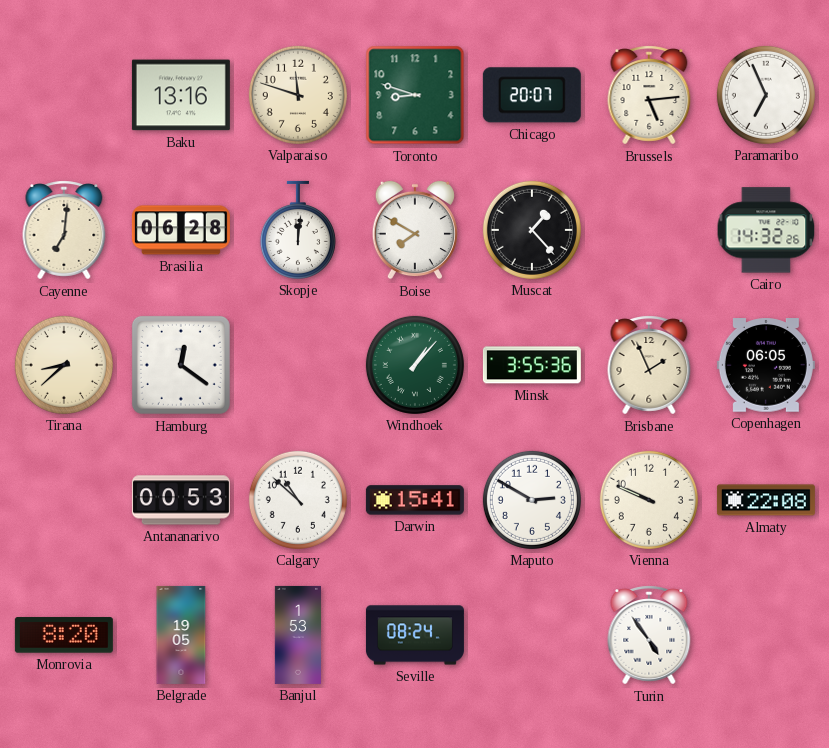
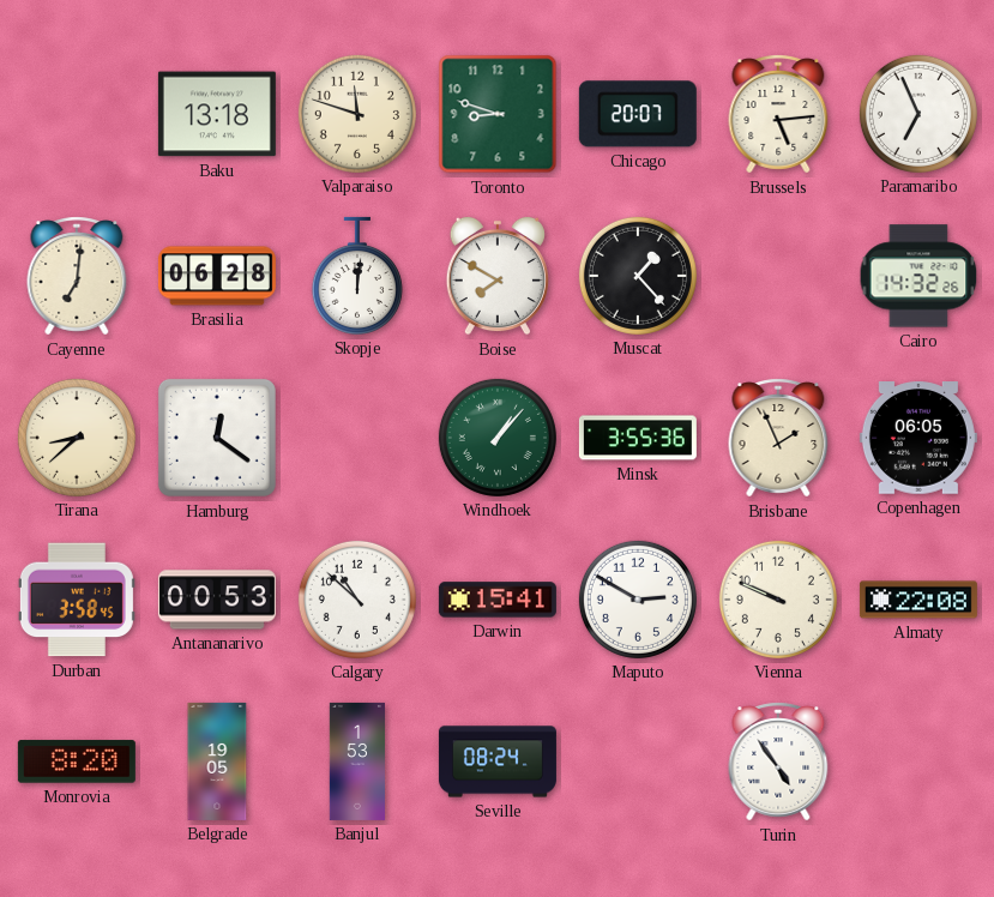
Baku: 13:16 -> 13:18 (217, 114)
Durban: none -> 3:58 (77, 600)
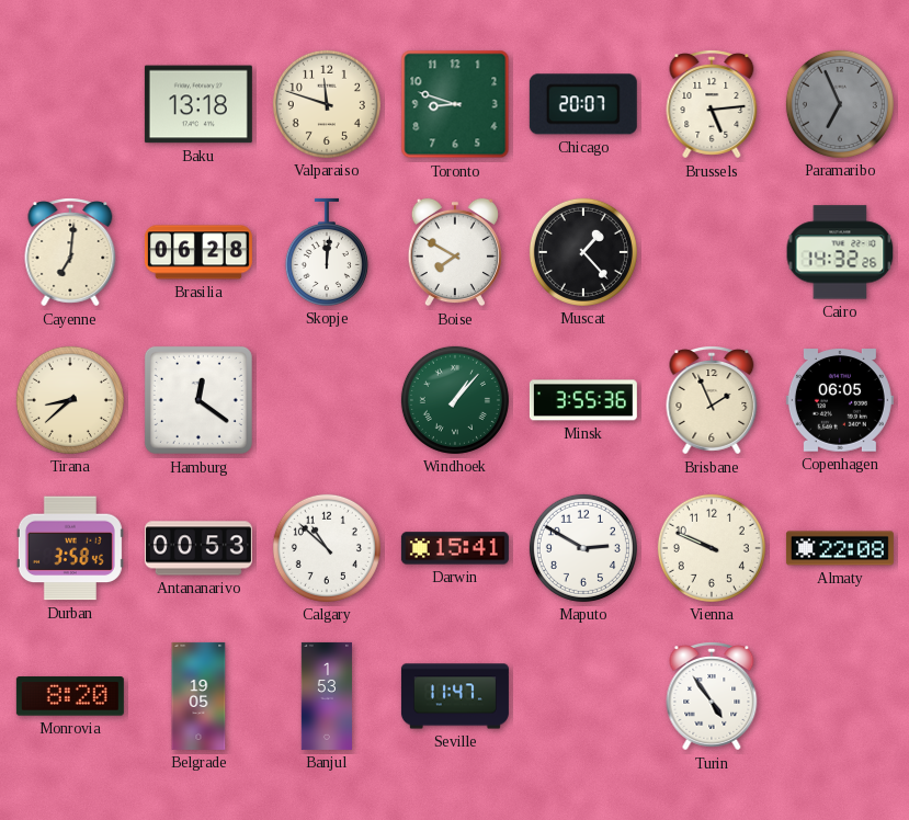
Paramaribo dial: white -> grey (840, 104)
Seville: 08:24 -> 11:47 (455, 696)
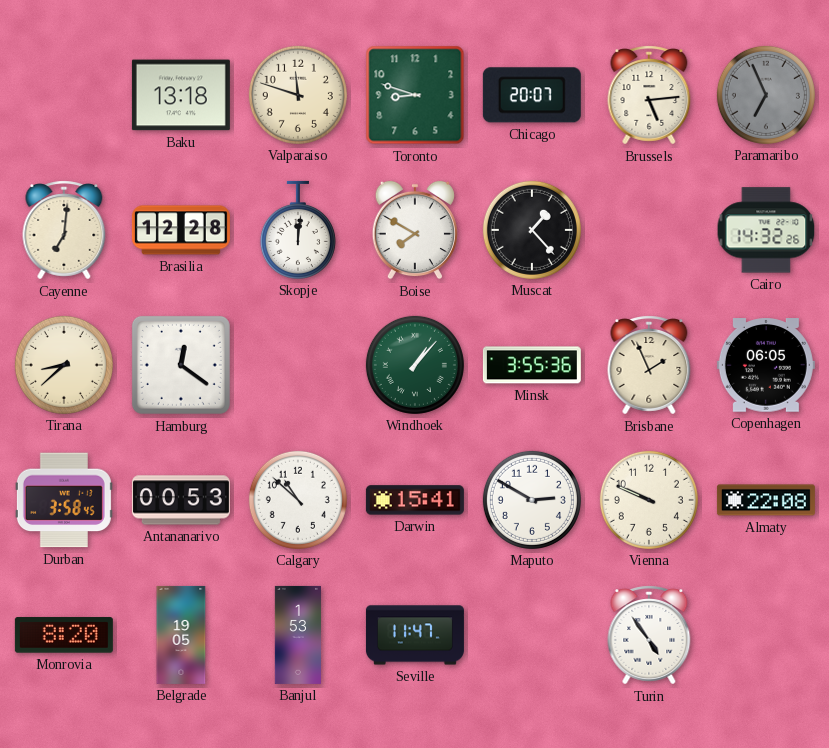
Brasilia: 06:28 -> 12:28 (181, 230)
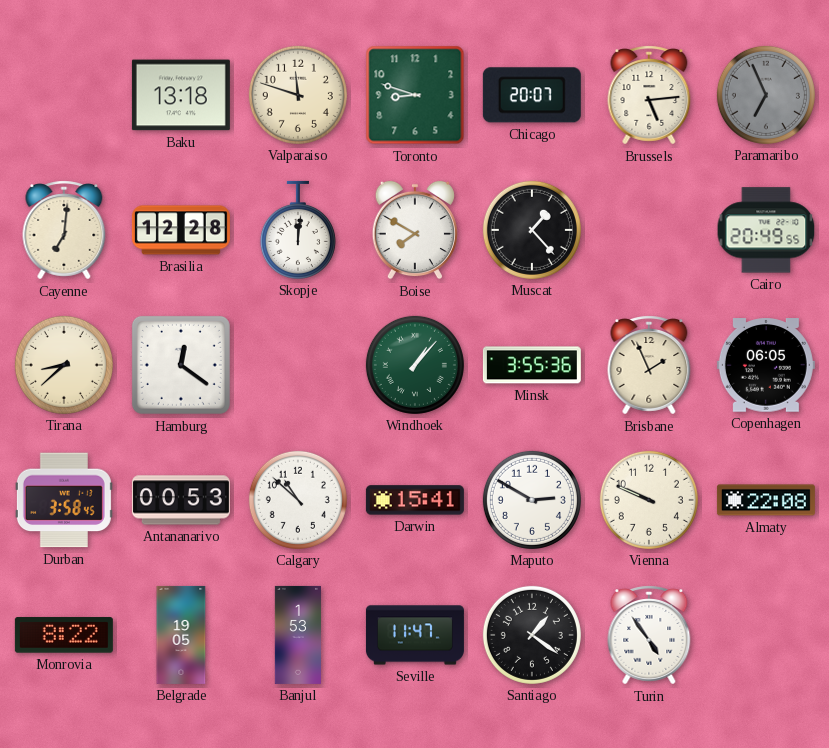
Cairo: 14:32 -> 20:49 (766, 230)
Monrovia: 8:20 -> 8:22 (64, 635)
Santiago: none -> 1:21 (532, 635)
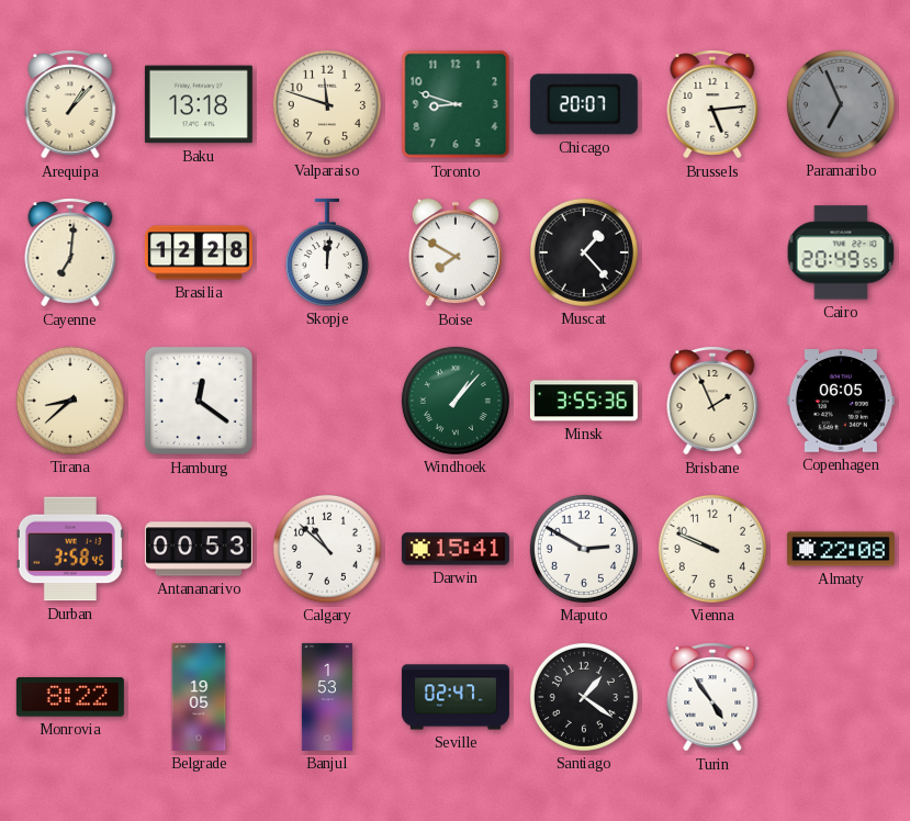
Arequipa: none -> 1:07 (70, 104)
Seville: 11:47 -> 02:47 (456, 697)
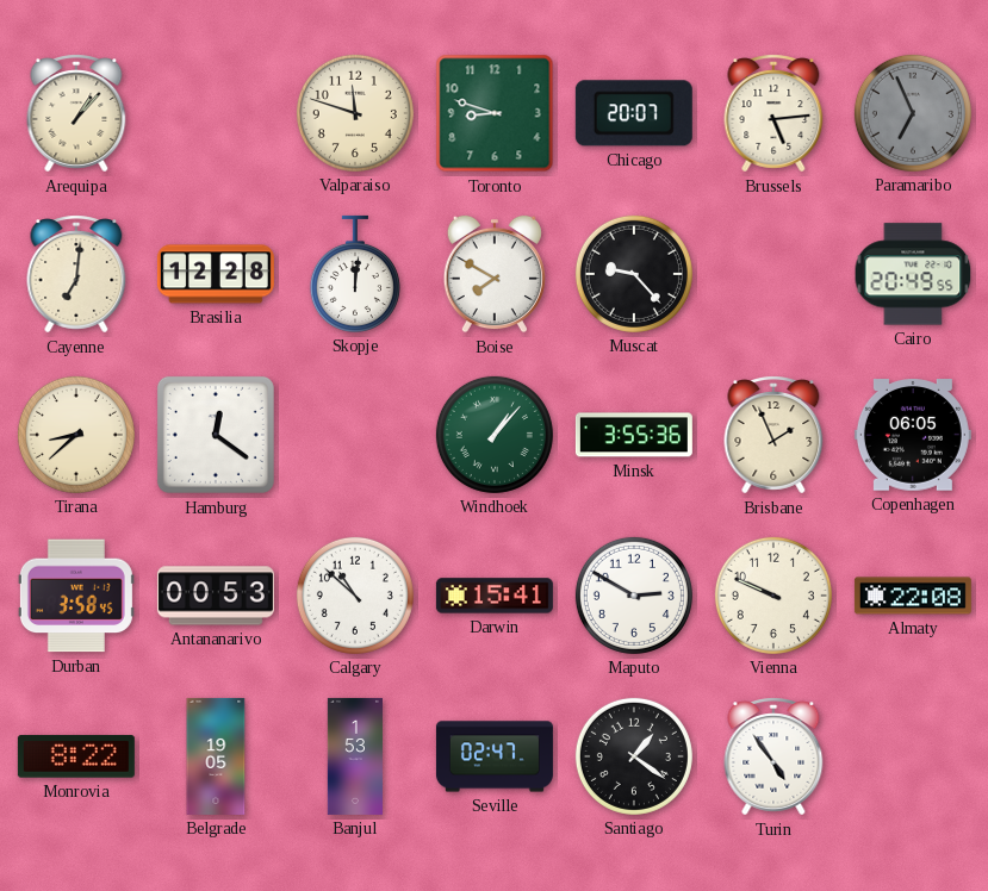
Baku: 13:18 -> none (199, 104)
Muscat: 1:23 -> 9:23 (634, 274)
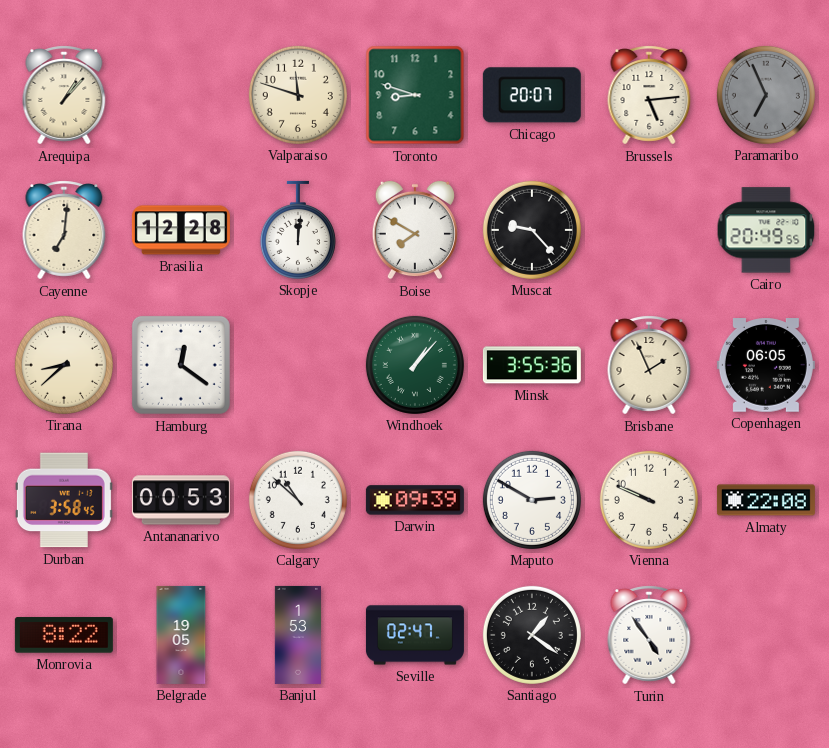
Darwin: 15:41 -> 09:39 (415, 500)
